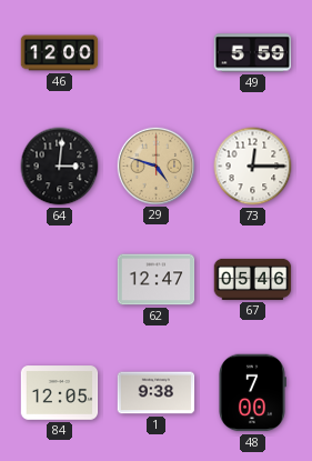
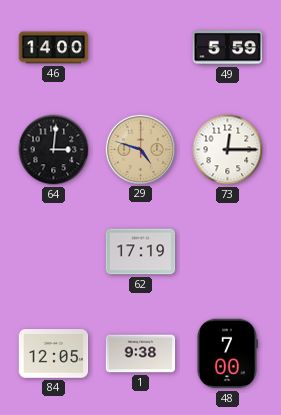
46: 12:00 -> 14:00 (54, 48)
62: 12:47 -> 17:19 (141, 252)
67: 05:46 -> none (253, 279)
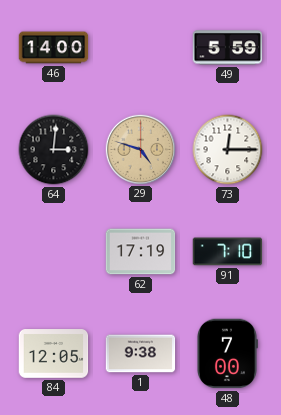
91: none -> 7:10 (228, 252)
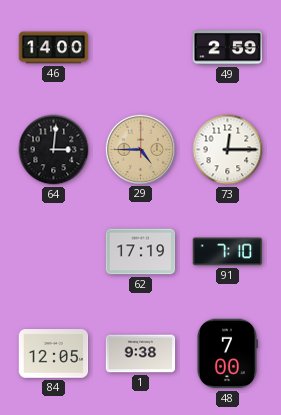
49: 5:59 -> 2:59 (228, 48)
29: 4:48 -> 4:45 (140, 149)
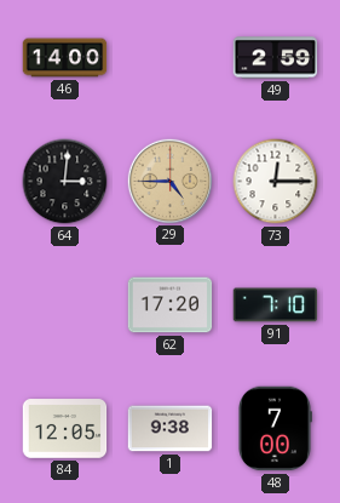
62: 17:19 -> 17:20 (171, 305)
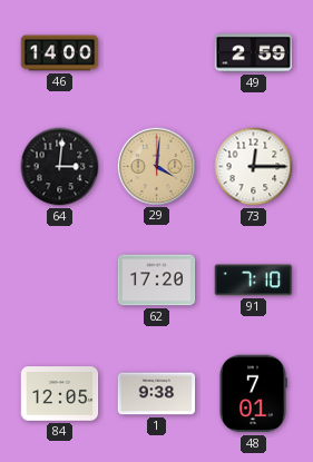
29: 4:45 -> 4:01 (156, 166)
48: 7:00 -> 7:01 (254, 394)
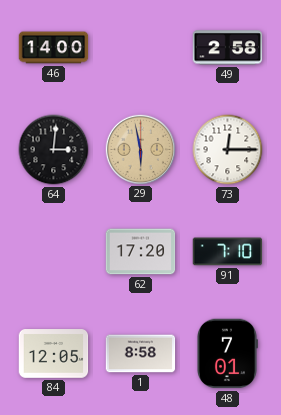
49: 2:59 -> 2:58 (228, 48)
29: 4:01 -> 5:58 (140, 149)
1: 9:38 -> 8:58 (141, 354)
